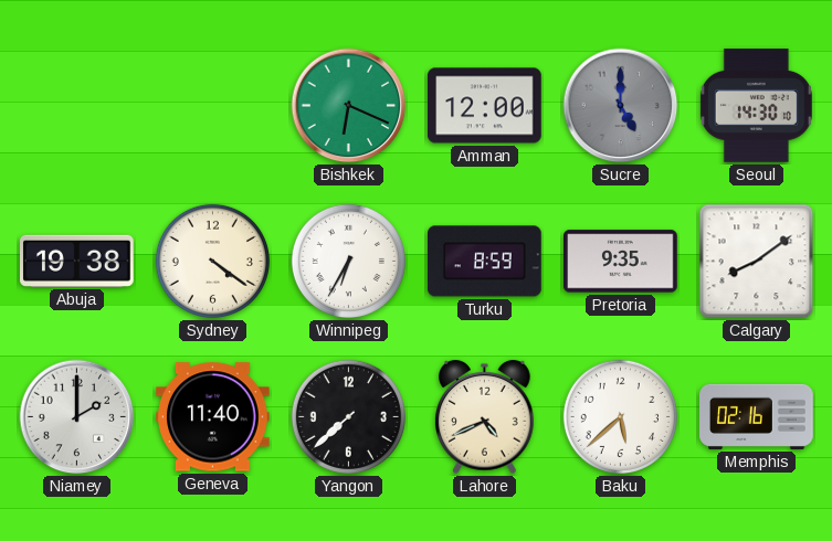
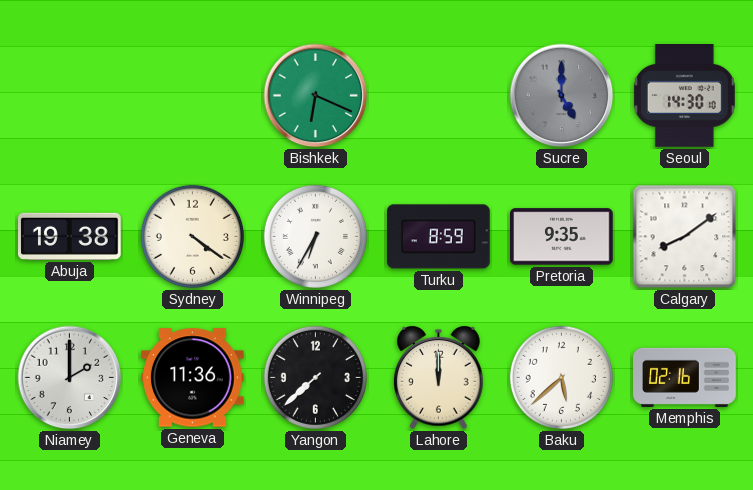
Amman: 12:00 -> none (485, 106)
Geneva: 11:40 -> 11:36 (193, 378)
Lahore: 4:41 -> 12:00 (439, 378)
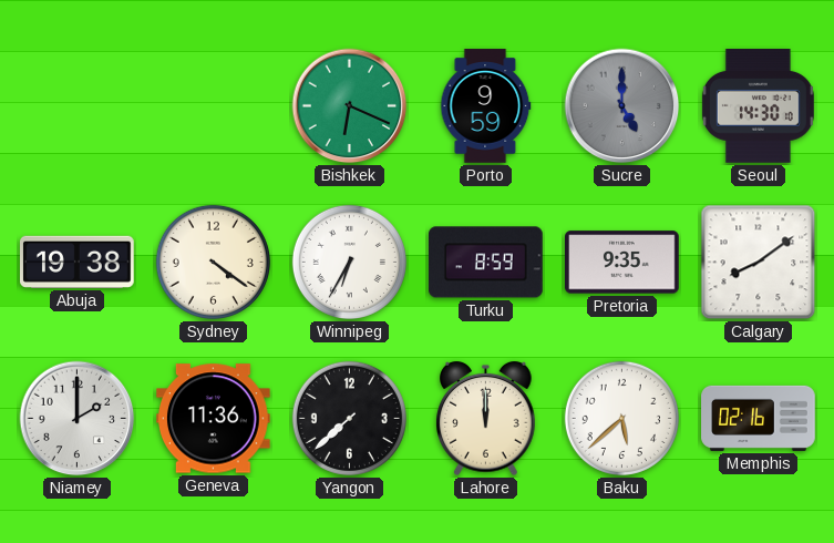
Porto: none -> 9:59 (485, 106)
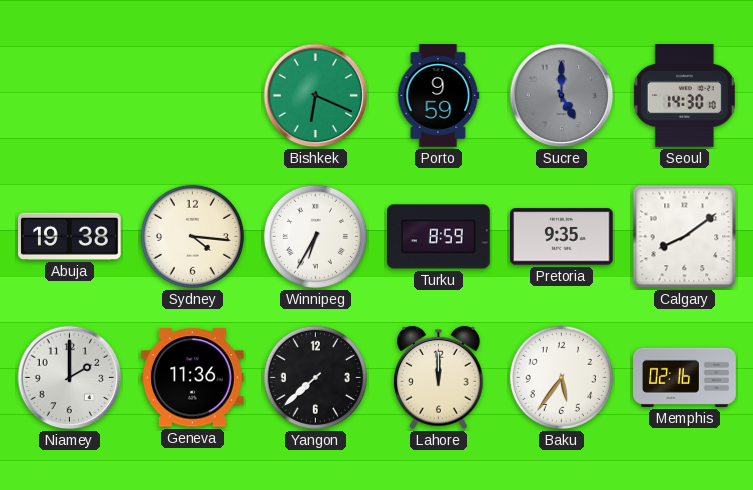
Sydney: 4:21 -> 4:16 (192, 236)
Baku: 5:38 -> 5:36 (561, 377)
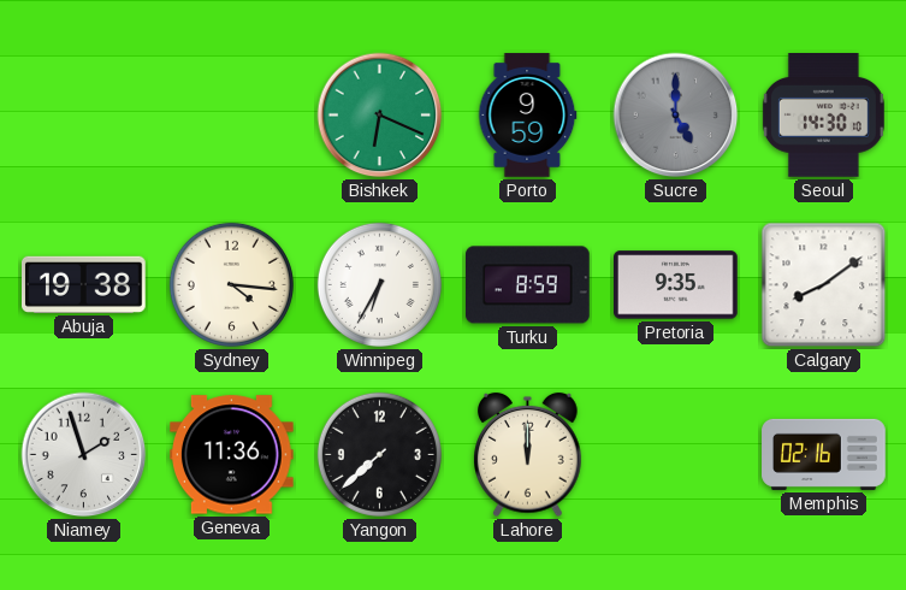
Niamey: 2:00 -> 1:57 (84, 455)
Baku: 5:36 -> none (561, 377)
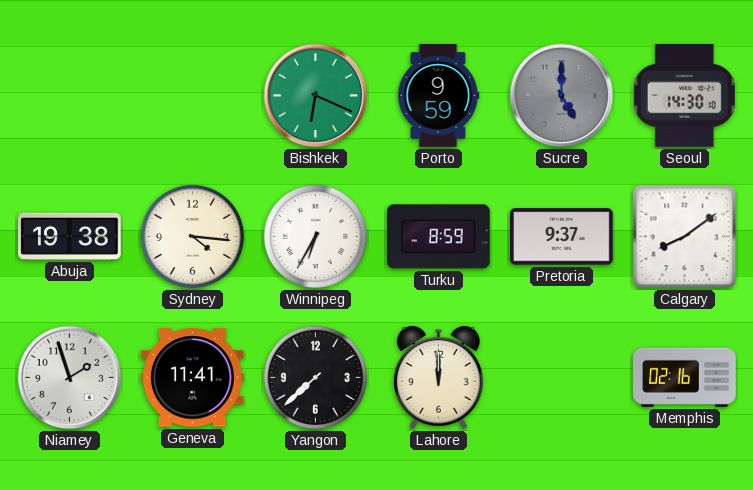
Pretoria: 9:35 -> 9:37 (562, 237)
Geneva: 11:36 -> 11:41 (193, 378)
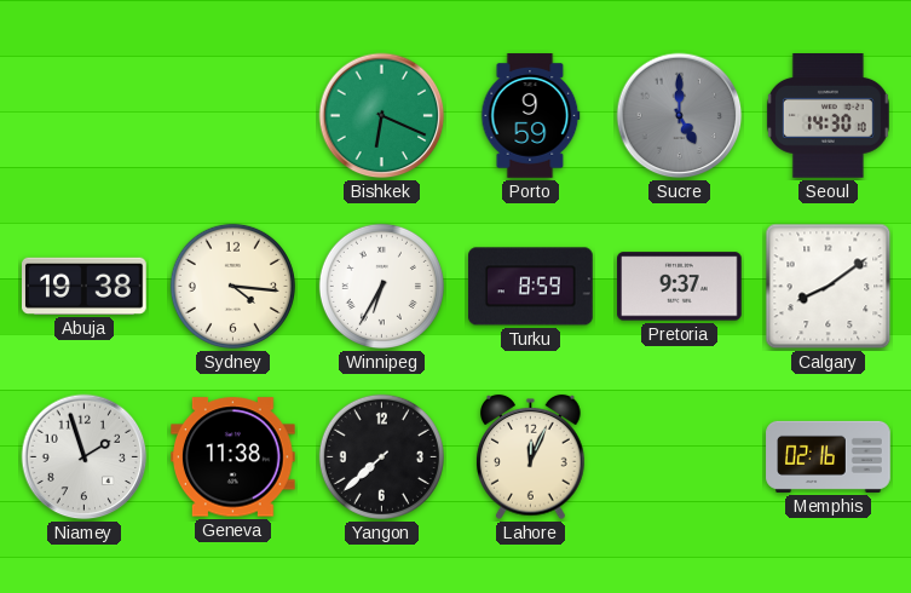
Geneva: 11:41 -> 11:38 (233, 457)
Lahore: 12:00 -> 12:04 (531, 457)
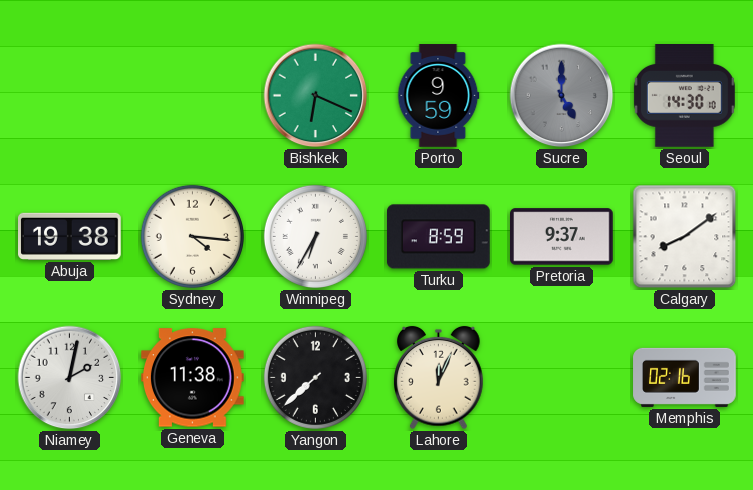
Niamey: 1:57 -> 2:02 (70, 378)
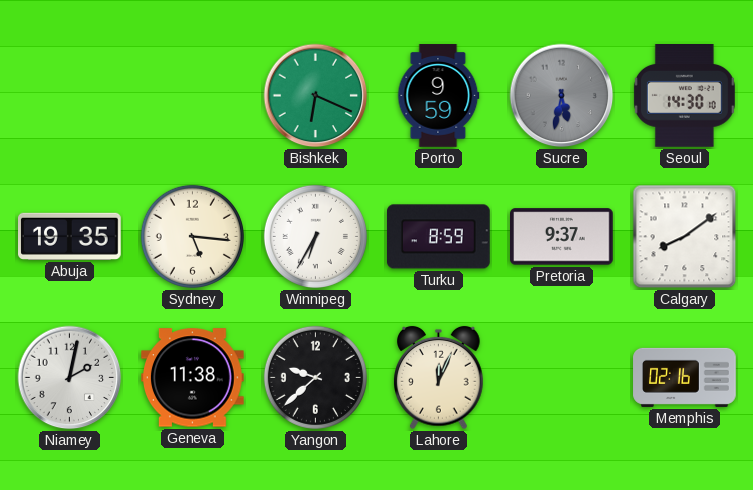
Sucre: 5:00 -> 5:32 (562, 96)
Abuja: 19:38 -> 19:35 (70, 236)
Sydney: 4:16 -> 5:16 (192, 236)
Yangon: 7:38 -> 9:38 (315, 377)
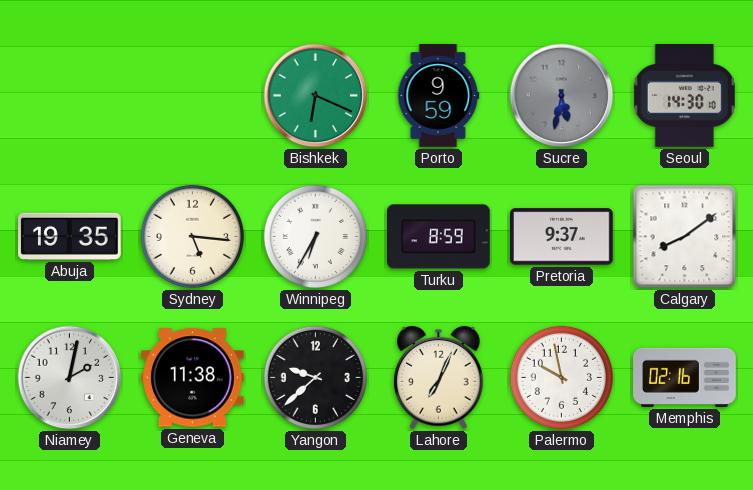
Lahore: 12:04 -> 7:04 (439, 378)
Palermo: none -> 9:58 (561, 377)
